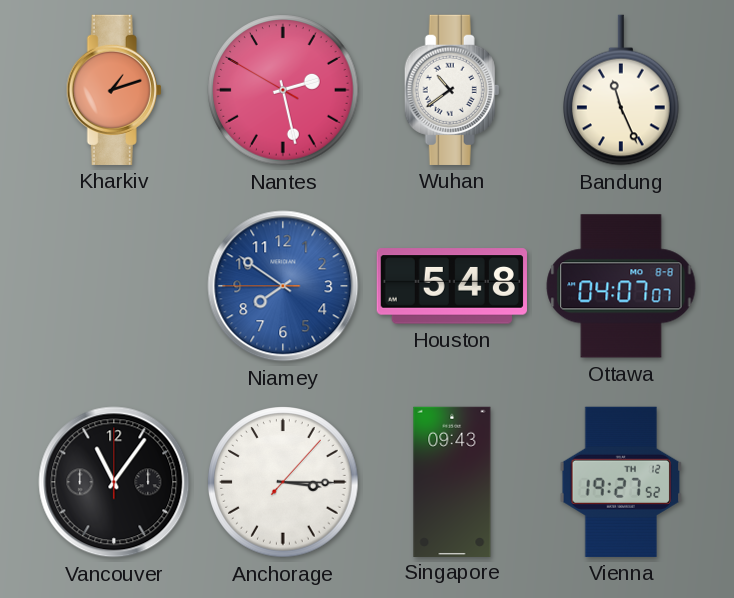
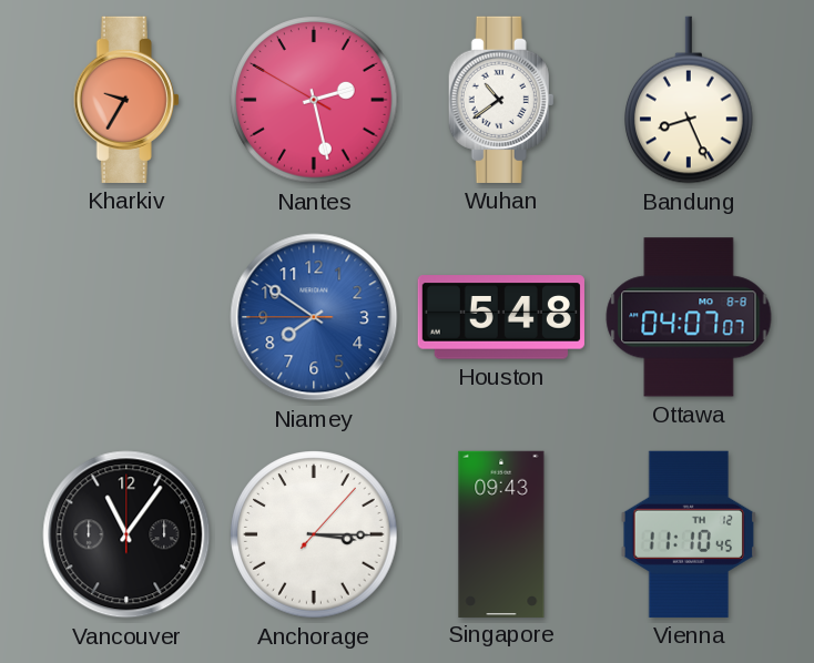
Kharkiv: 1:12 -> 9:35 (126, 100)
Bandung: 11:26 -> 8:26 (690, 100)
Vienna: 19:27 -> 11:10 (689, 534)
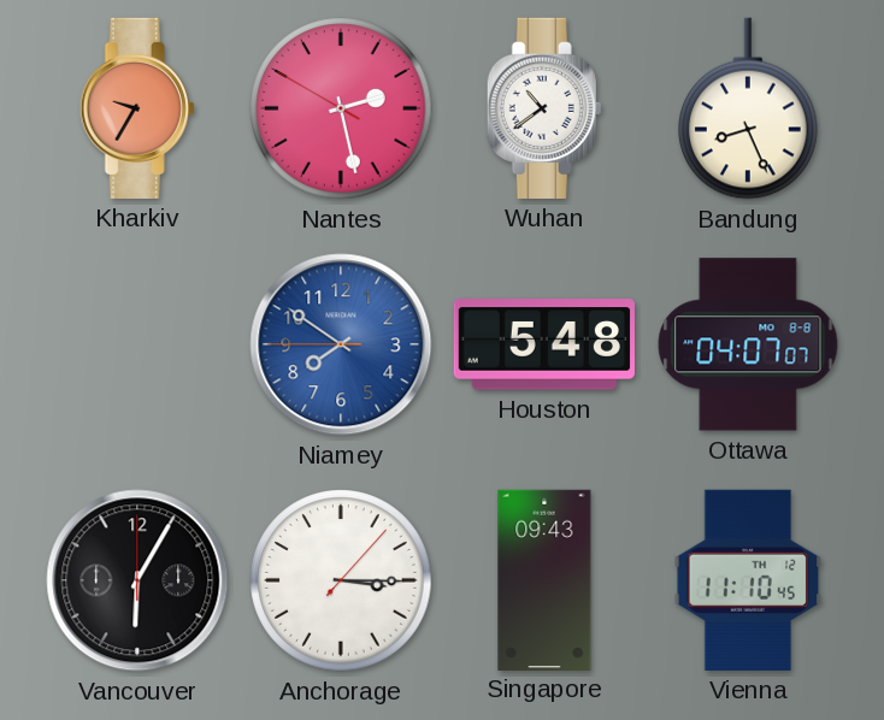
Vancouver: 11:06 -> 6:05 (137, 580)
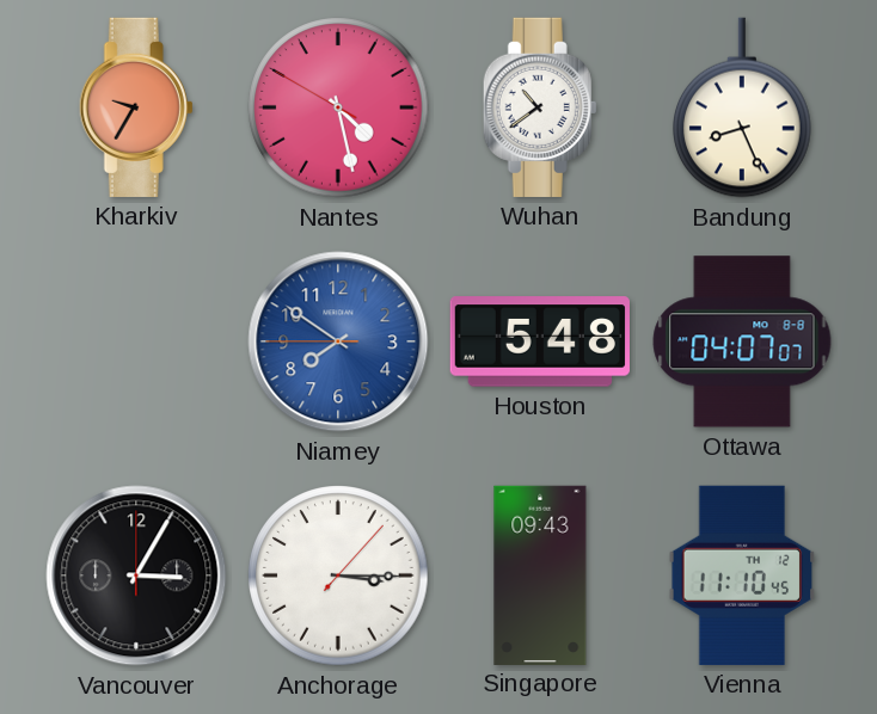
Nantes: 2:27 -> 4:27 (338, 107)
Vancouver: 6:05 -> 3:05 (136, 575)
